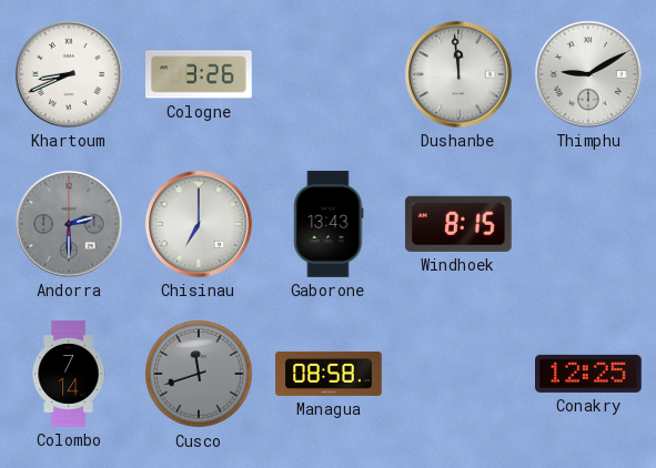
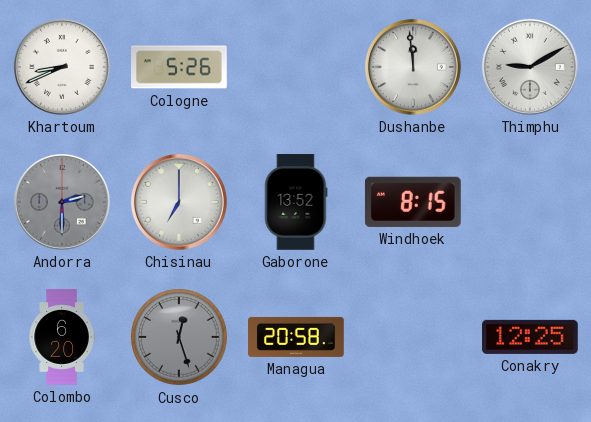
Cologne: 3:26 -> 5:26 (180, 67)
Gaborone: 13:43 -> 13:52 (296, 202)
Colombo: 7:14 -> 6:20 (62, 337)
Cusco: 11:42 -> 12:27 (179, 337)
Managua: 08:58 -> 20:58 (296, 337)
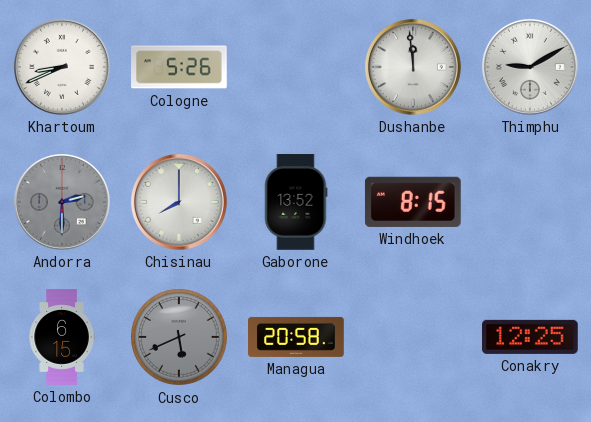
Chisinau: 7:00 -> 8:00 (179, 202)
Colombo: 6:20 -> 6:15 (62, 337)
Cusco: 12:27 -> 5:41 (179, 337)
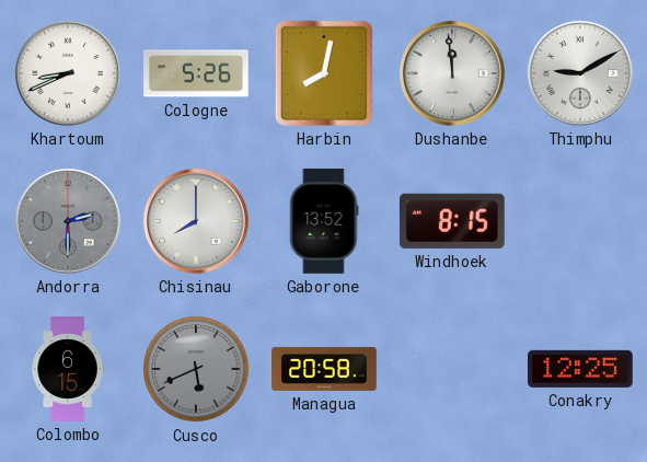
Harbin: none -> 8:02 (324, 73)
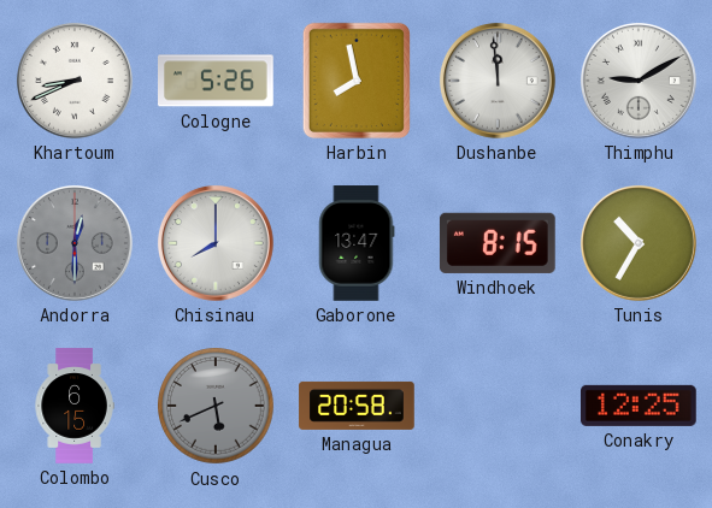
Harbin: 8:02 -> 7:58 (357, 81)
Andorra: 2:30 -> 12:30 (75, 243)
Gaborone: 13:52 -> 13:47 (357, 243)
Tunis: none -> 10:35 (639, 243)
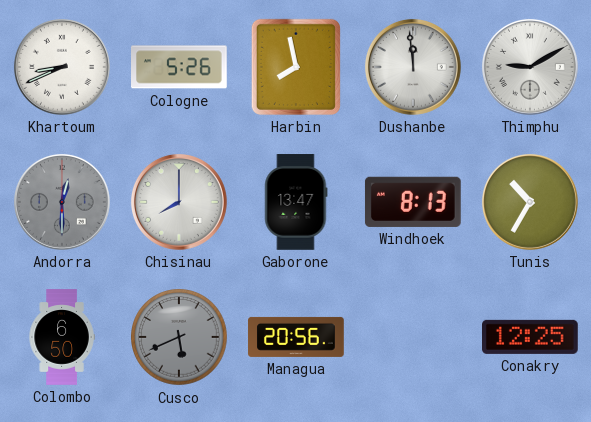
Windhoek: 8:15 -> 8:13 (413, 202)
Colombo: 6:15 -> 6:50 (62, 337)
Managua: 20:58 -> 20:56 (296, 337)
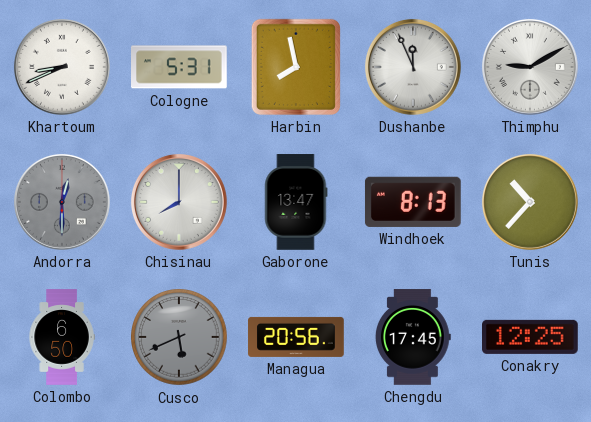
Cologne: 5:26 -> 5:31 (180, 67)
Dushanbe: 11:59 -> 11:56 (413, 67)
Tunis: 10:35 -> 10:37 (530, 202)
Chengdu: none -> 17:45 (413, 337)
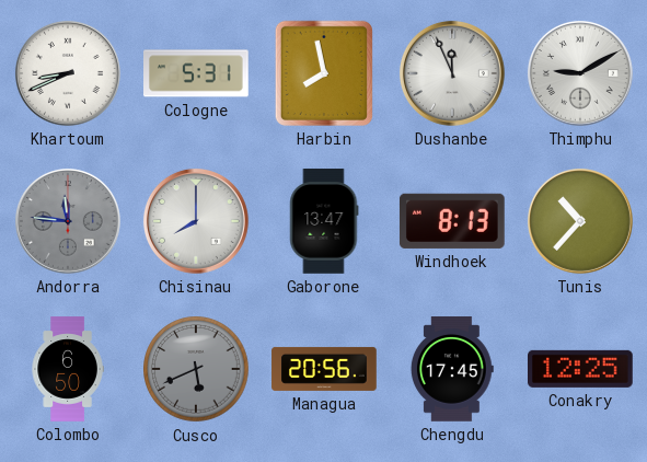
Andorra: 12:30 -> 11:46 (68, 221)
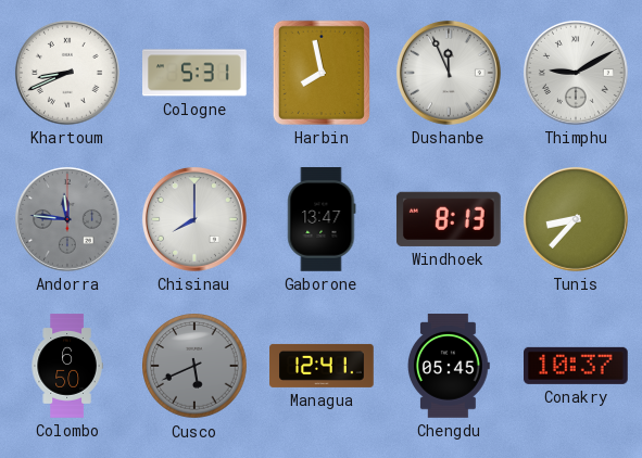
Tunis: 10:37 -> 8:37 (576, 219)
Managua: 20:56 -> 12:41 (322, 366)
Chengdu: 17:45 -> 05:45 (449, 366)
Conakry: 12:25 -> 10:37 (577, 366)
